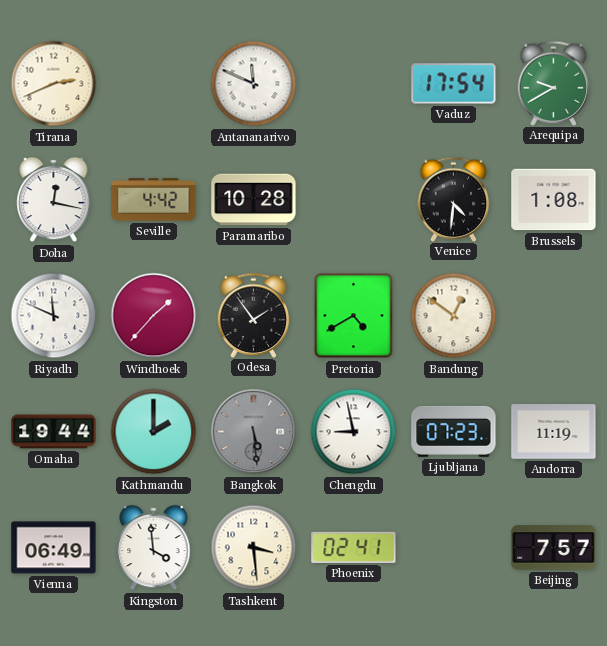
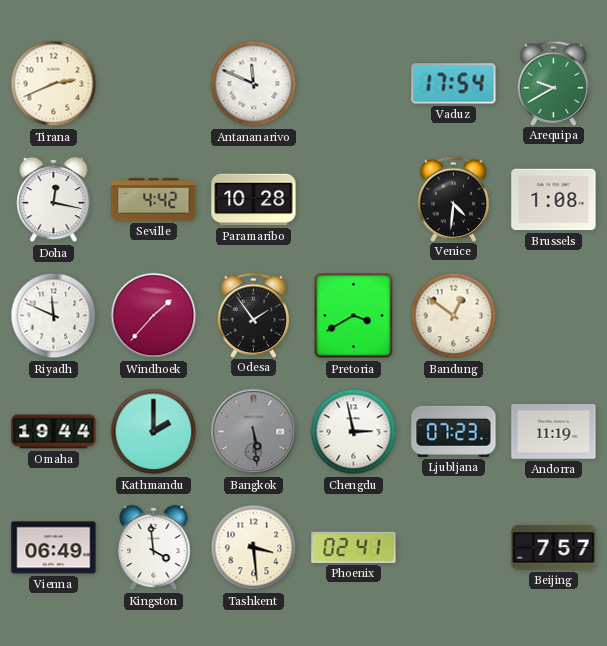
Pretoria: 4:40 -> 3:40 (354, 316)
Chengdu: 8:58 -> 2:58 (354, 432)
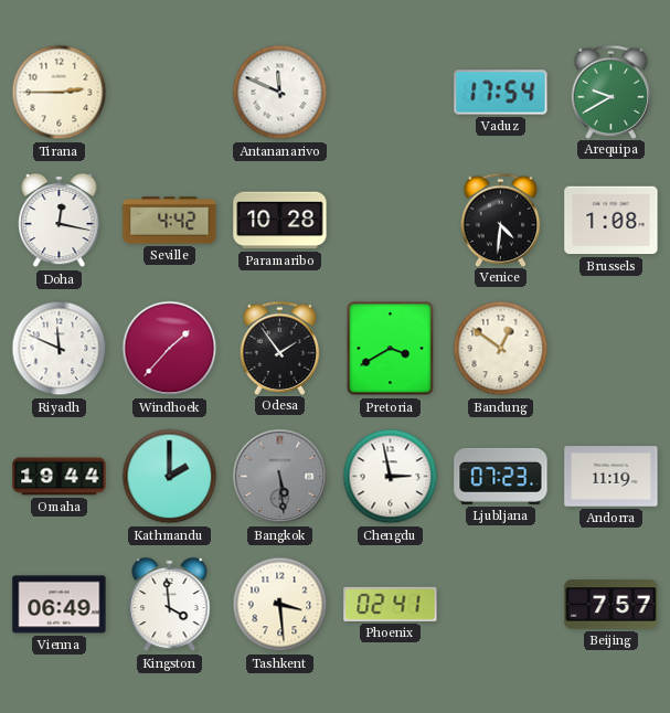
Tirana: 2:41 -> 2:45 (60, 93)
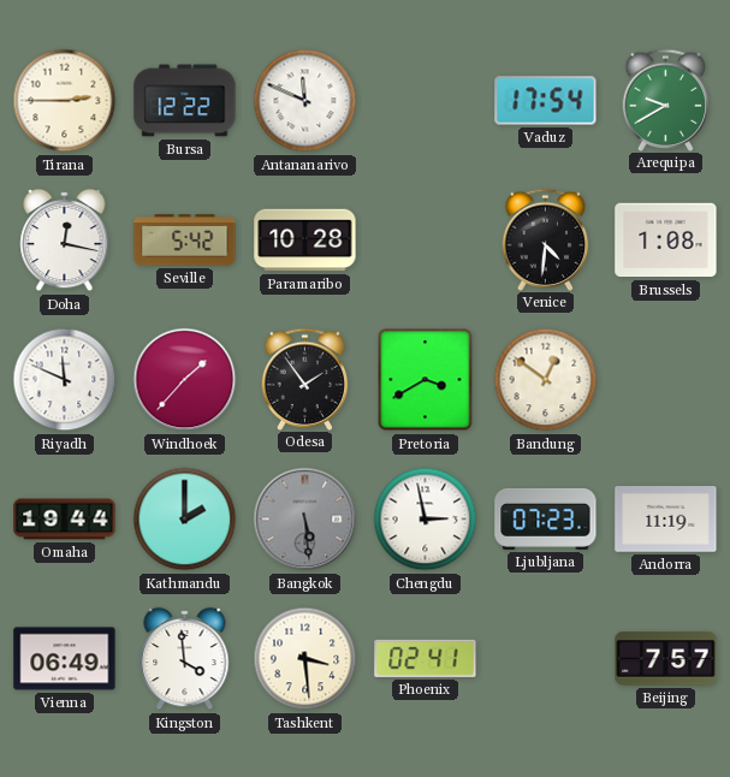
Bursa: none -> 12:22 (185, 101)
Seville: 4:42 -> 5:42 (185, 241)
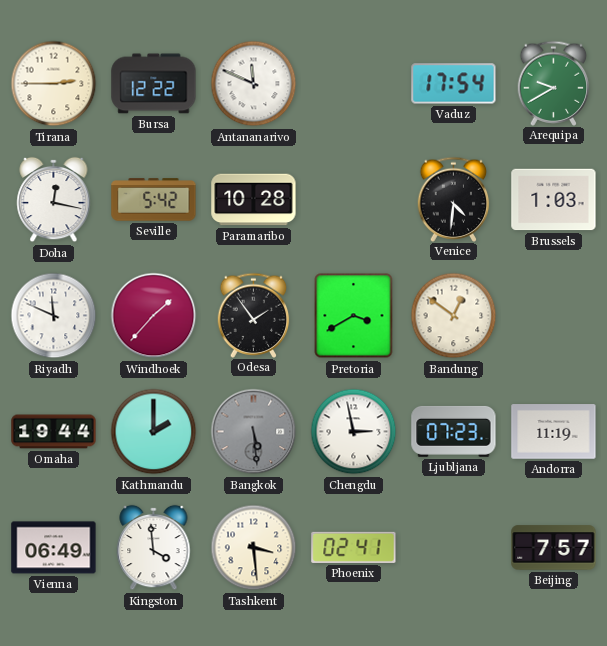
Brussels: 1:08 -> 1:03 (554, 200)
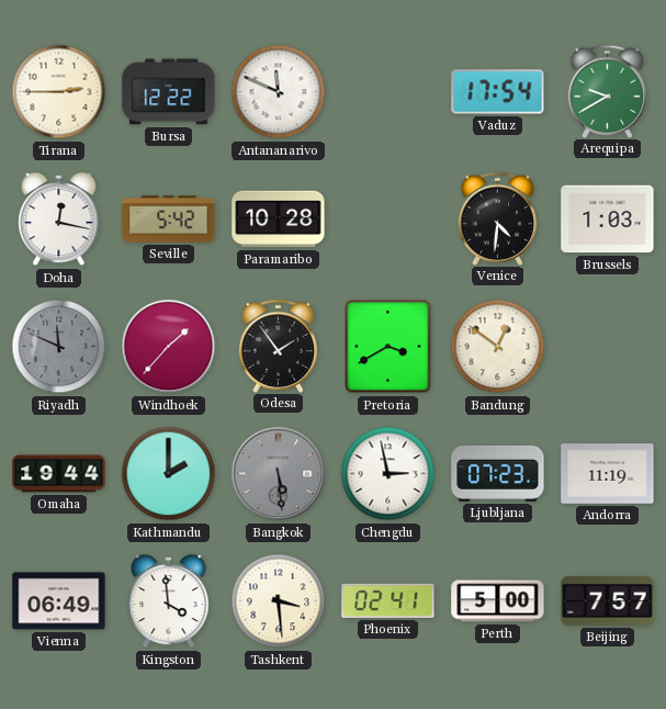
Riyadh dial: white -> grey (59, 347)
Perth: none -> 5:00 (498, 601)
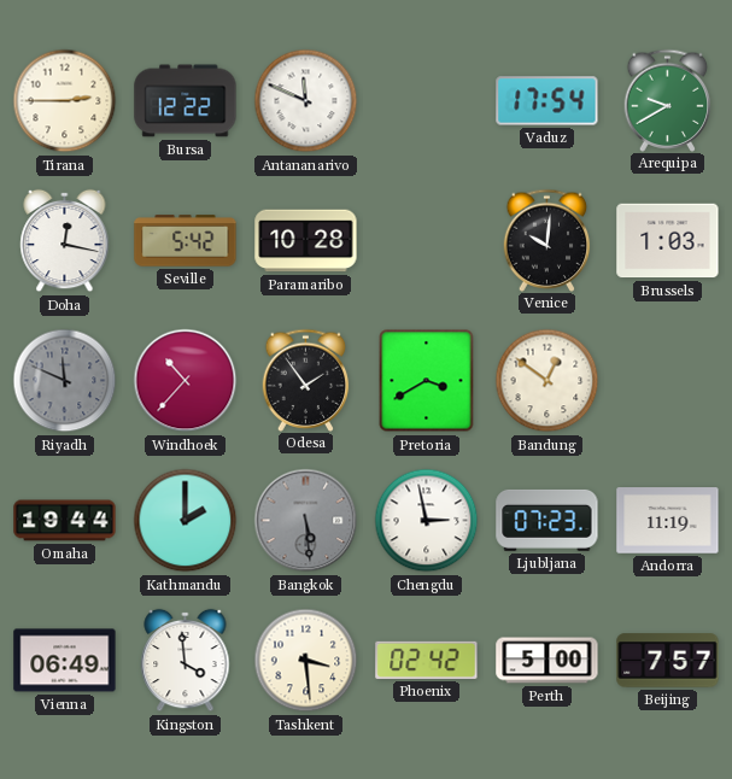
Venice: 4:31 -> 10:01 (547, 240)
Windhoek: 1:37 -> 10:37 (186, 381)
Phoenix: 02:41 -> 02:42 (427, 660)
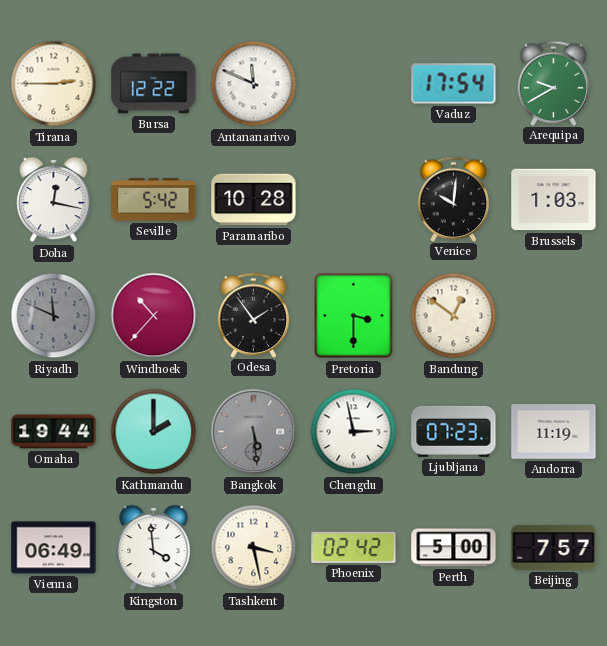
Pretoria: 3:40 -> 3:30 (354, 316)
Tashkent: 3:29 -> 3:28 (254, 548)
